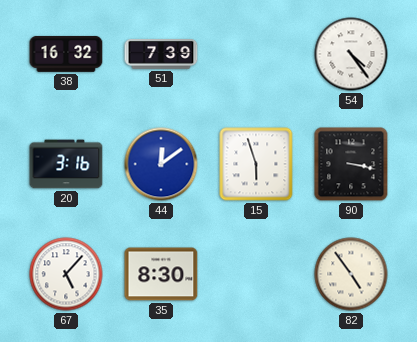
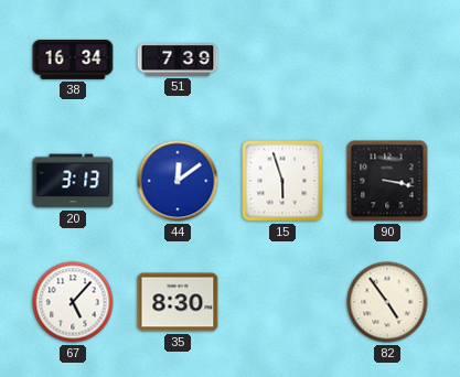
38: 16:32 -> 16:34 (73, 60)
54: 4:24 -> none (351, 54)
20: 3:16 -> 3:13 (73, 181)
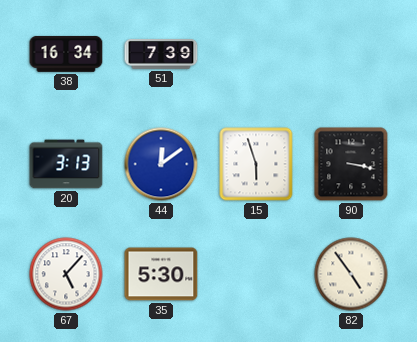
35: 8:30 -> 5:30 (161, 274)
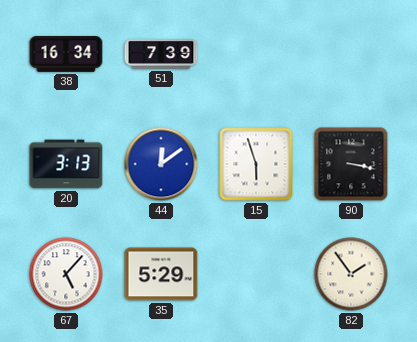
35: 5:30 -> 5:29 (161, 274)
82: 4:54 -> 1:54 (351, 274)
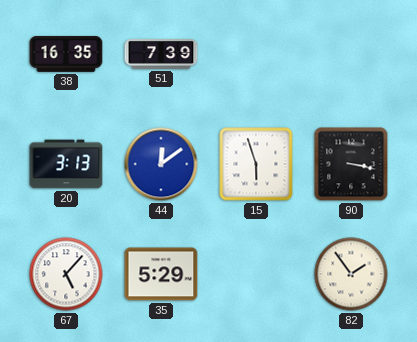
38: 16:34 -> 16:35 (66, 54)
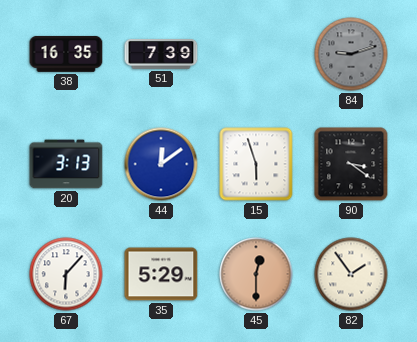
84: none -> 9:12 (351, 54)
90: 3:17 -> 3:21 (351, 164)
67: 5:07 -> 6:07 (66, 274)
45: none -> 12:30 (256, 274)
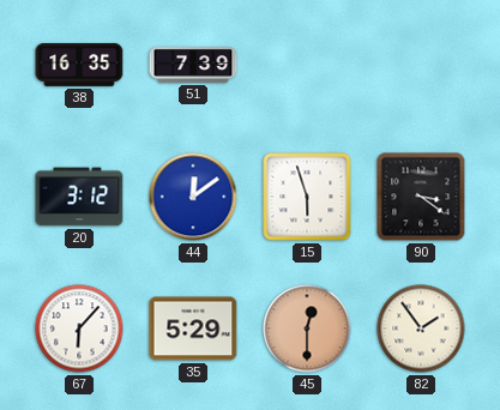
84: 9:12 -> none (351, 54)
20: 3:13 -> 3:12 (79, 197)
